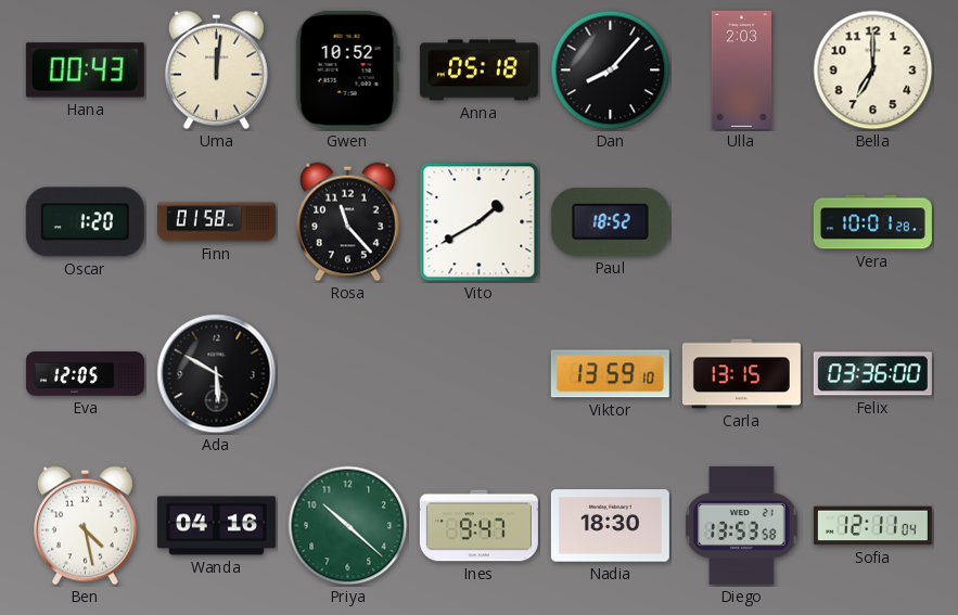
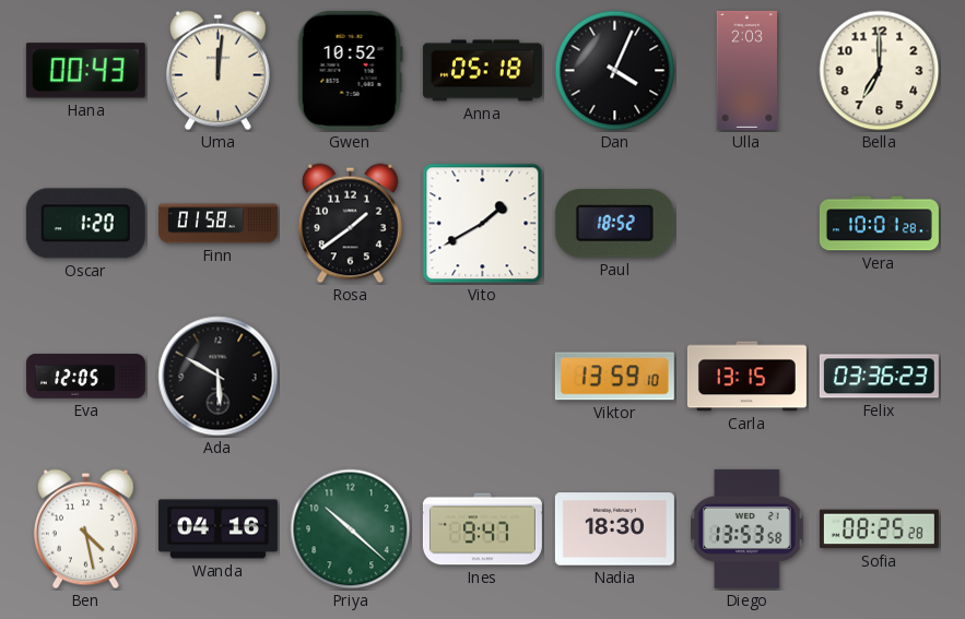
Dan: 8:07 -> 4:04 (615, 71)
Rosa: 11:23 -> 1:39 (350, 224)
Felix: 03:36:00 -> 03:36:23 (879, 377)
Sofia: 12:11 -> 08:25 (879, 529)
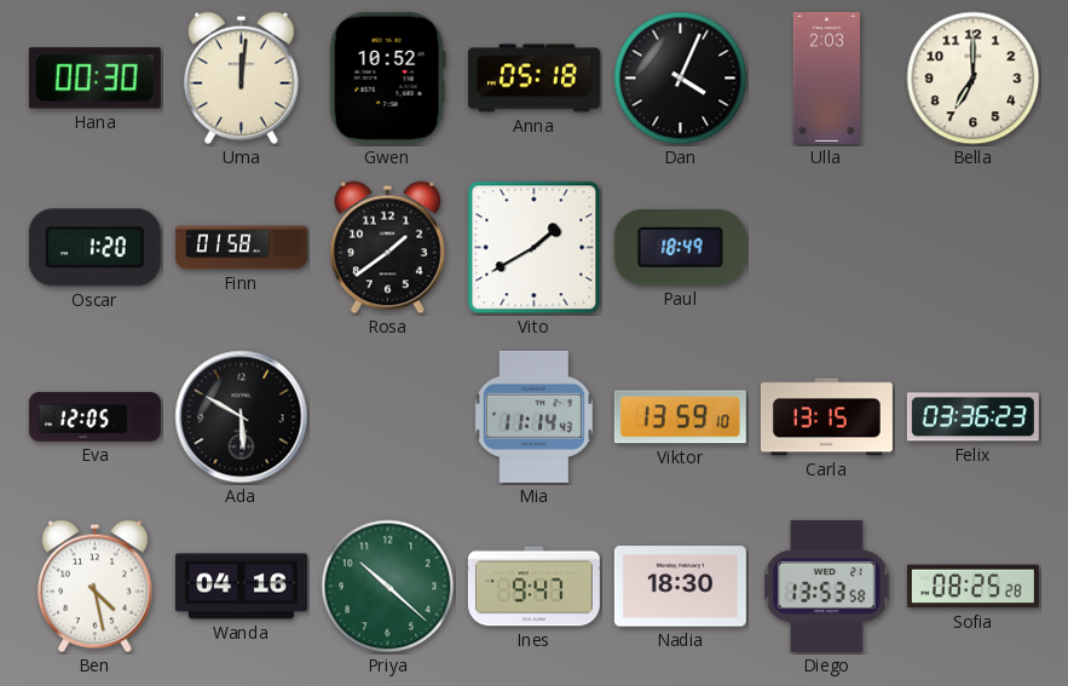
Hana: 00:43 -> 00:30 (94, 79)
Paul: 18:52 -> 18:49 (680, 248)
Vera: 10:01 -> none (879, 224)
Mia: none -> 11:14 (533, 416)
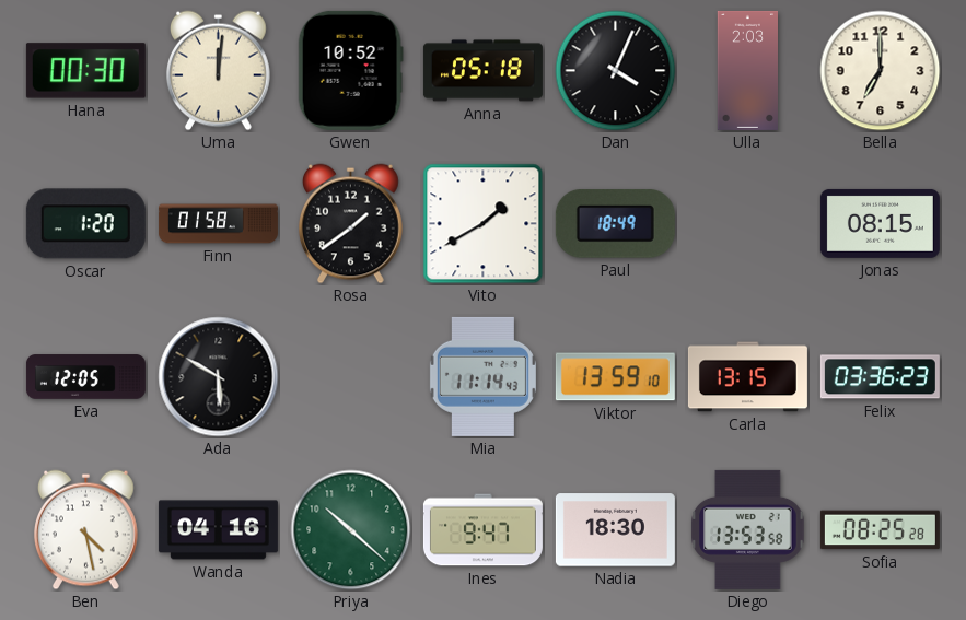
Jonas: none -> 08:15 (880, 223)
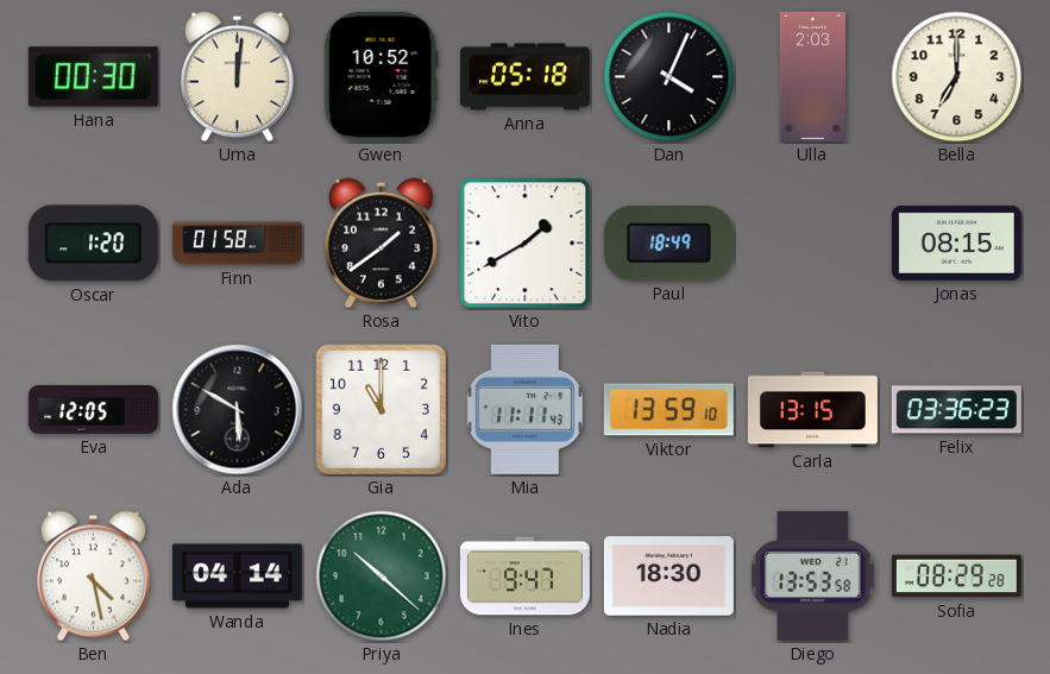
Gia: none -> 11:00 (381, 409)
Mia: 11:14 -> 11:11 (524, 409)
Wanda: 04:16 -> 04:14 (237, 577)
Sofia: 08:25 -> 08:29 (956, 577)
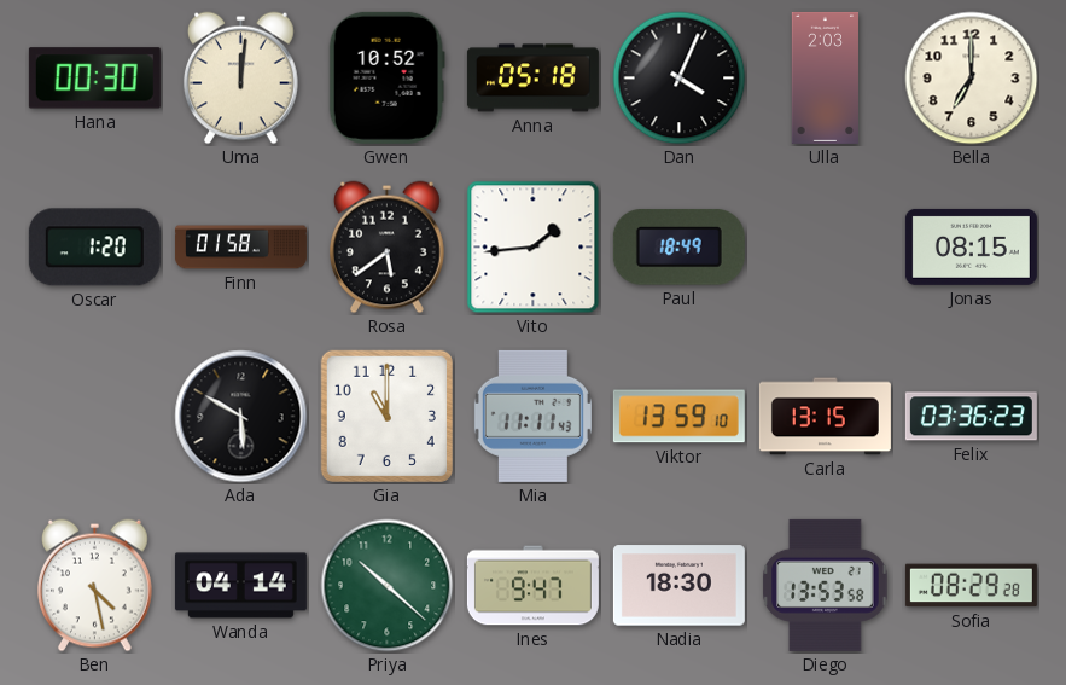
Rosa: 1:39 -> 5:39 (386, 248)
Vito: 1:40 -> 1:44 (534, 248)
Eva: 12:05 -> none (93, 410)
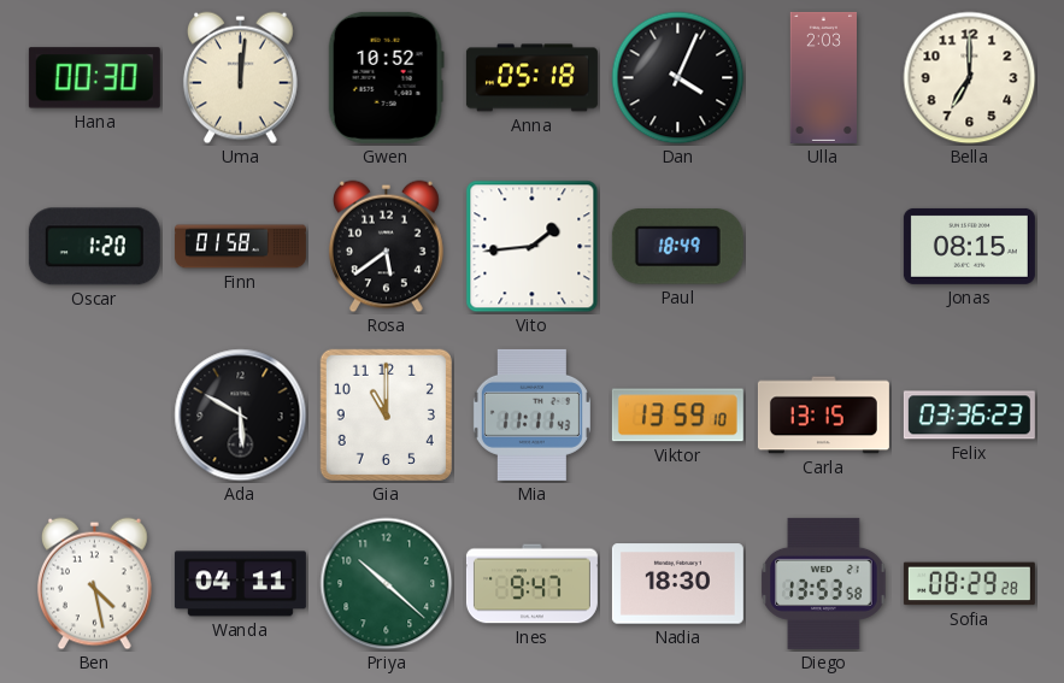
Wanda: 04:14 -> 04:11 (240, 584)
